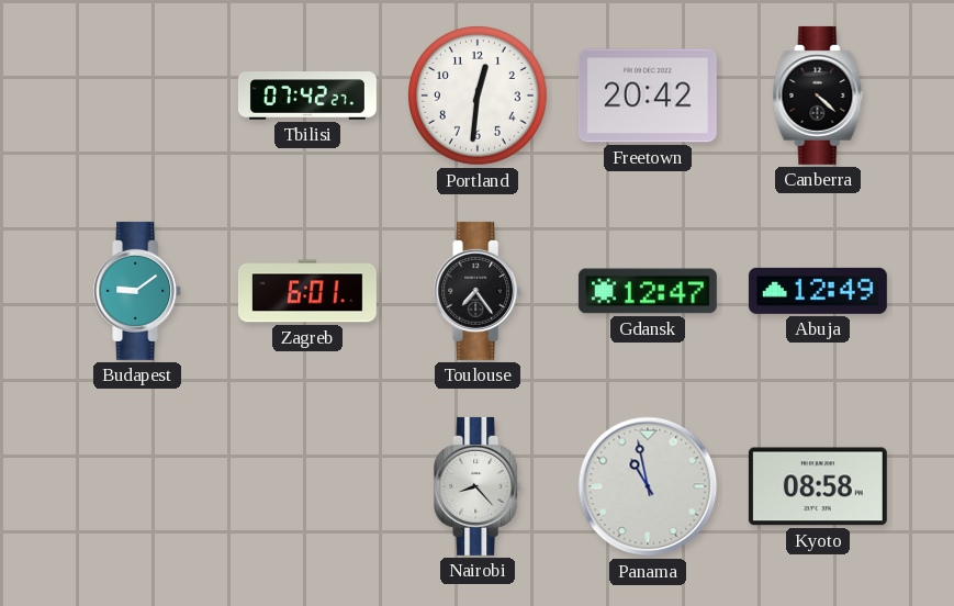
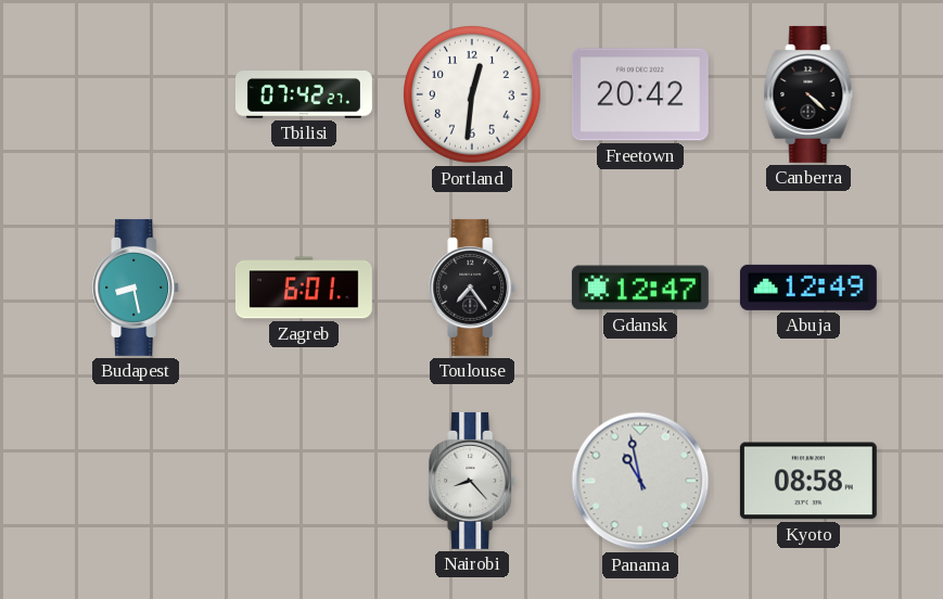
Budapest: 9:09 -> 8:28 (137, 288)
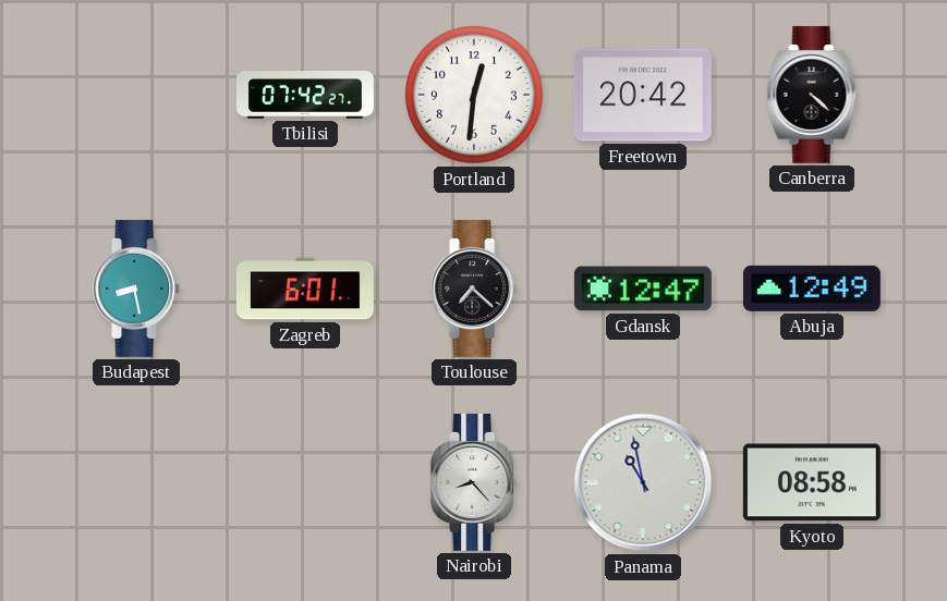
Toulouse: 7:24 -> 7:22 (475, 289)
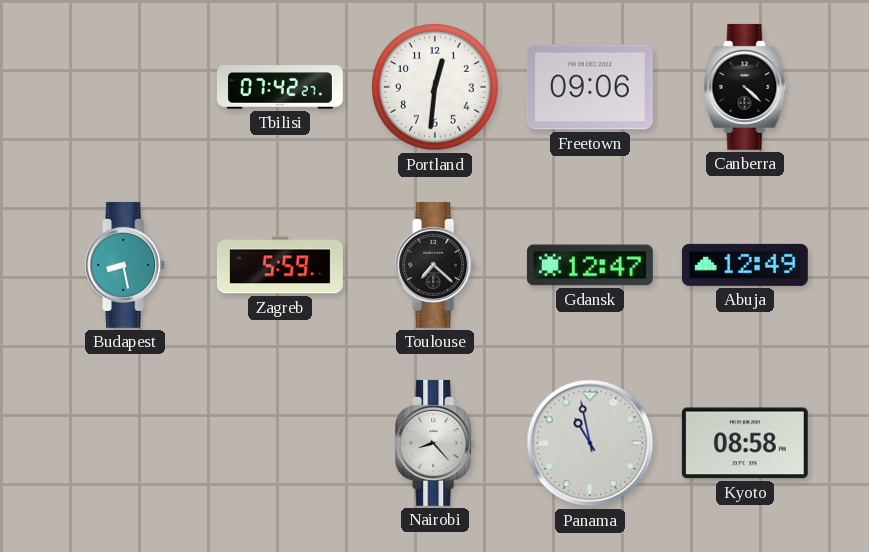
Freetown: 20:42 -> 09:06 (590, 87)
Zagreb: 6:01 -> 5:59 (280, 265)
